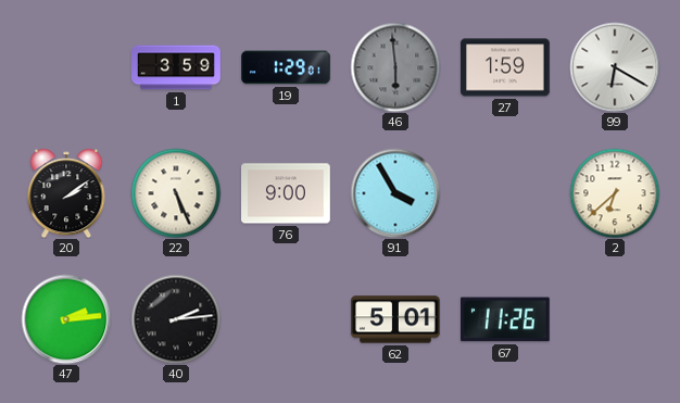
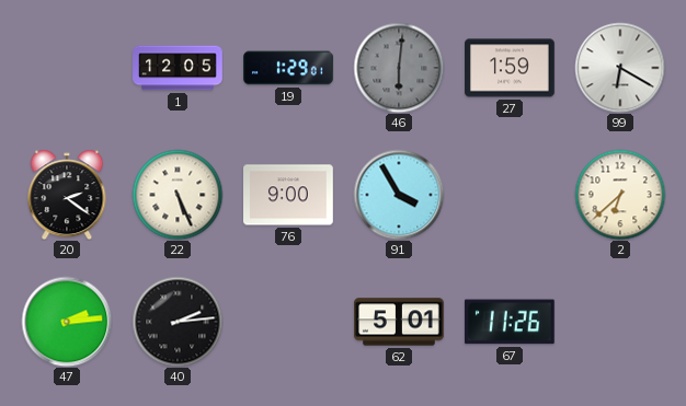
1: 3:59 -> 12:05 (178, 68)
46: 5:59 -> 6:01 (399, 68)
20: 2:09 -> 2:21 (67, 195)
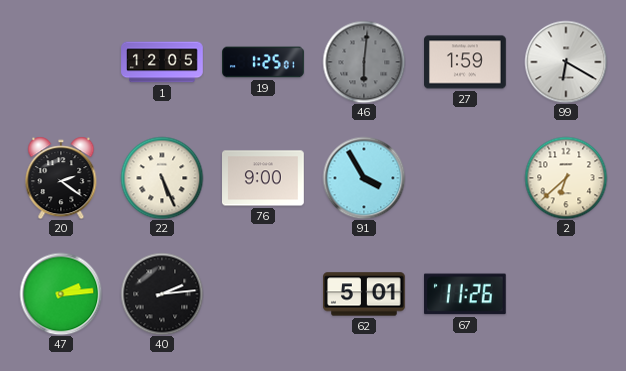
19: 1:29 -> 1:25 (263, 62)
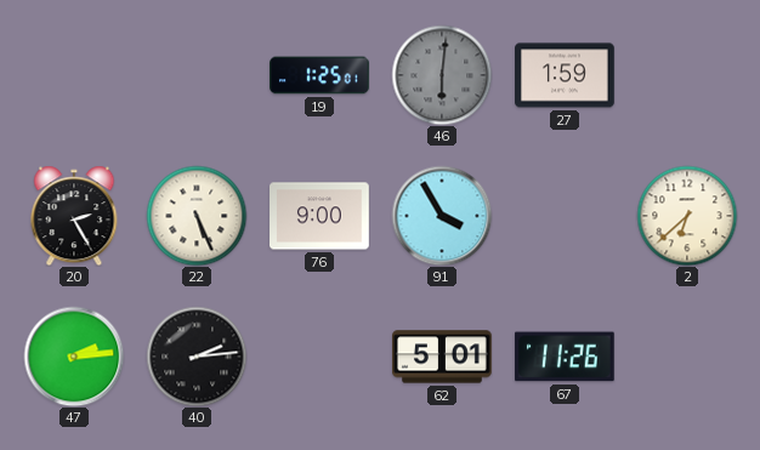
1: 12:05 -> none (162, 62)
99: 6:20 -> none (566, 62)
20: 2:21 -> 2:25 (74, 216)
